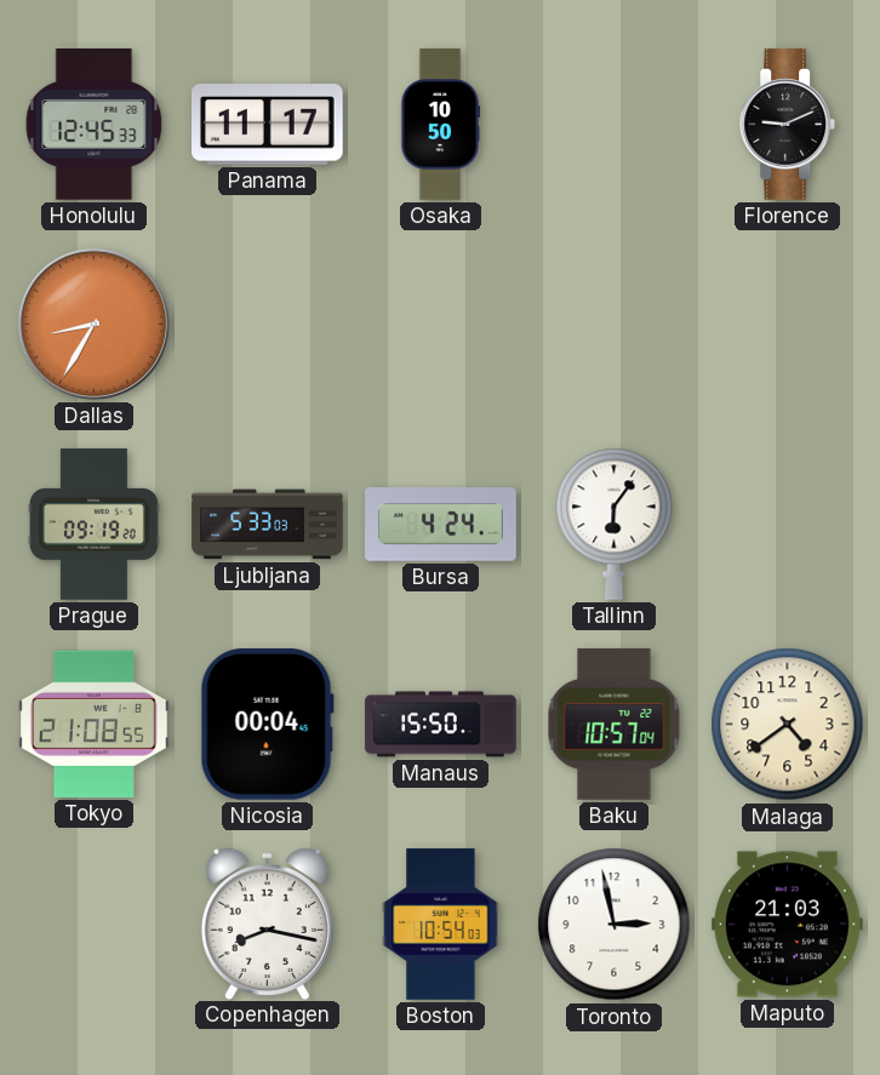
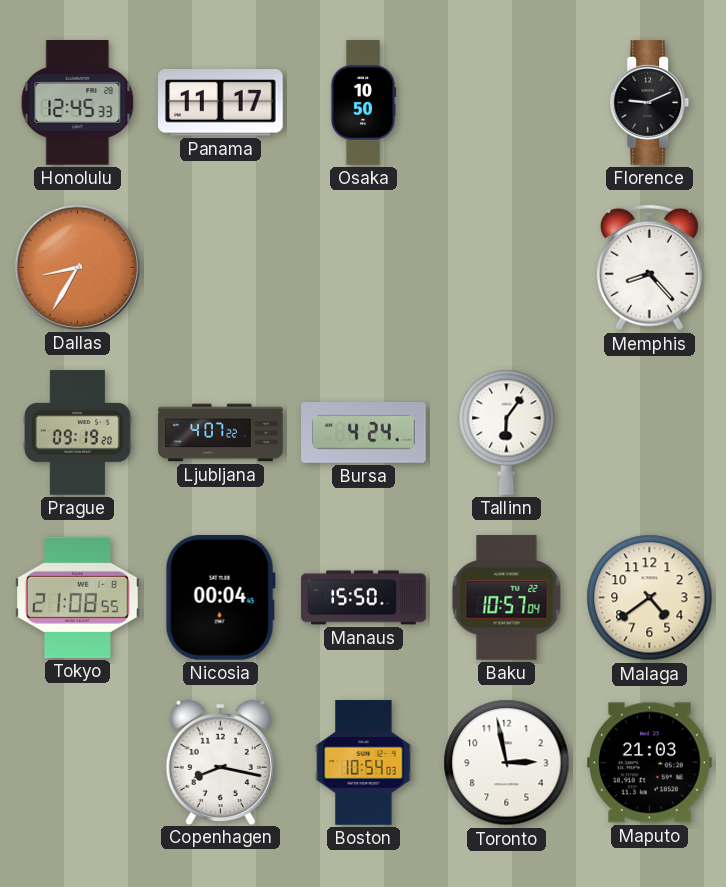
Memphis: none -> 8:23 (649, 268)
Ljubljana: 5:33 -> 4:07 (221, 433)
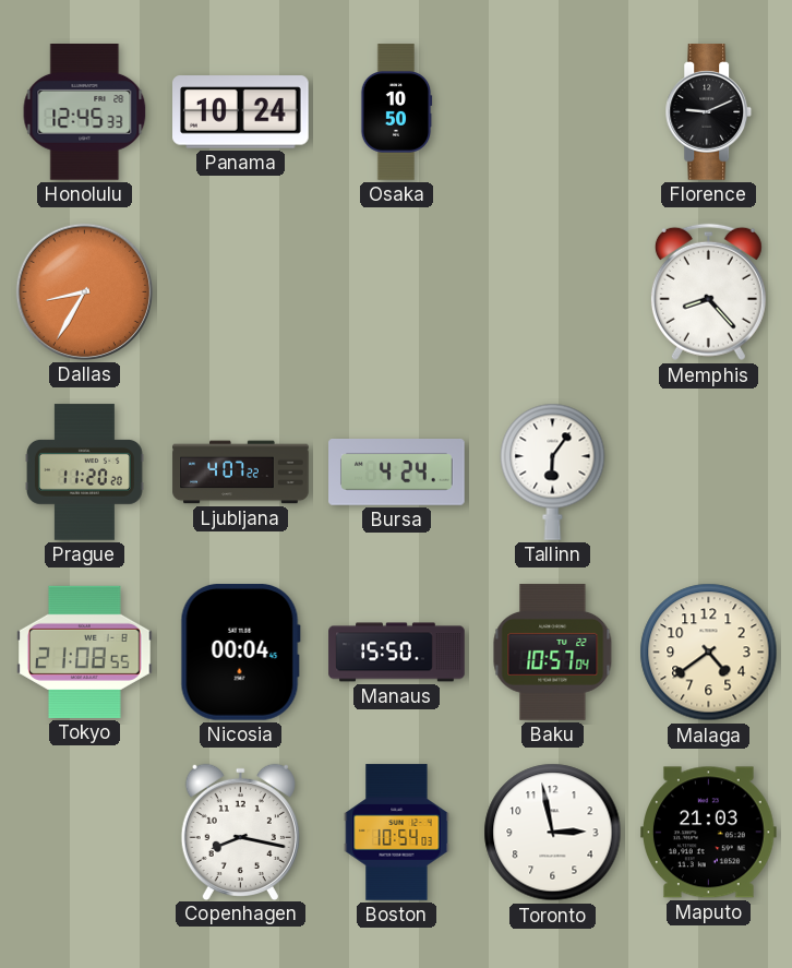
Panama: 11:17 -> 10:24 (241, 112)
Prague: 09:19 -> 11:20 (85, 473)
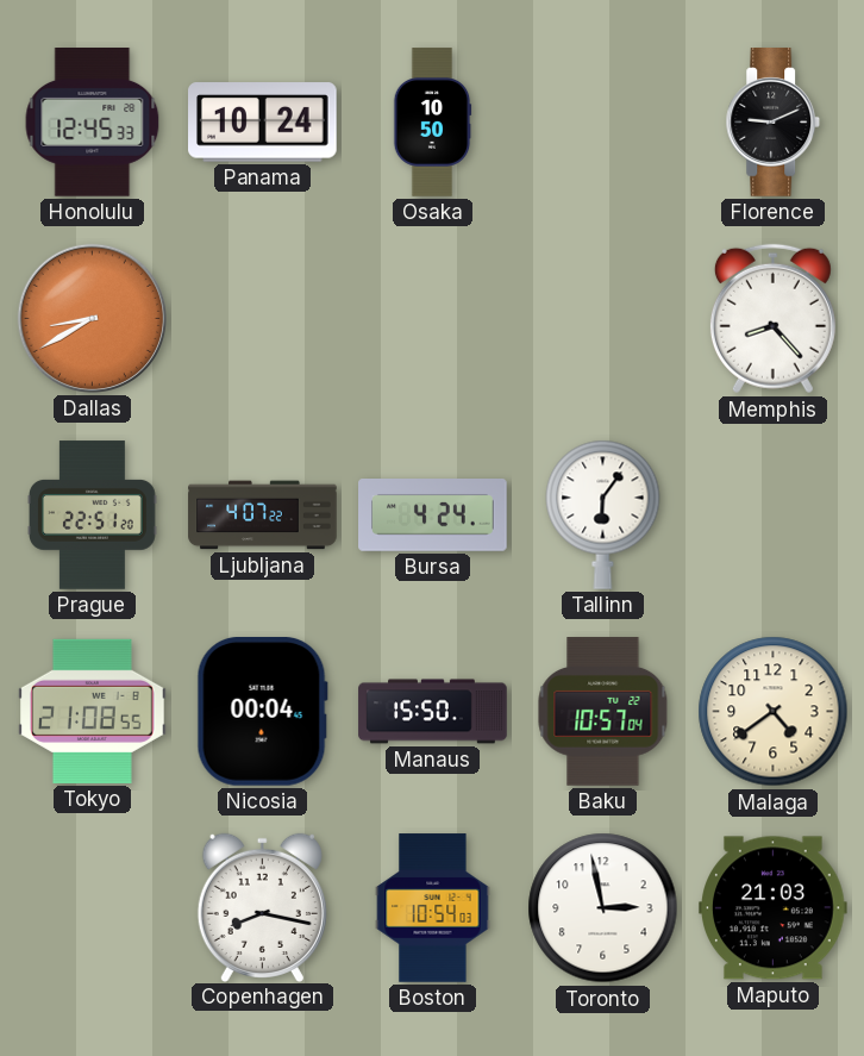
Dallas: 8:35 -> 8:40 (92, 318)
Prague: 11:20 -> 22:51 (93, 515)
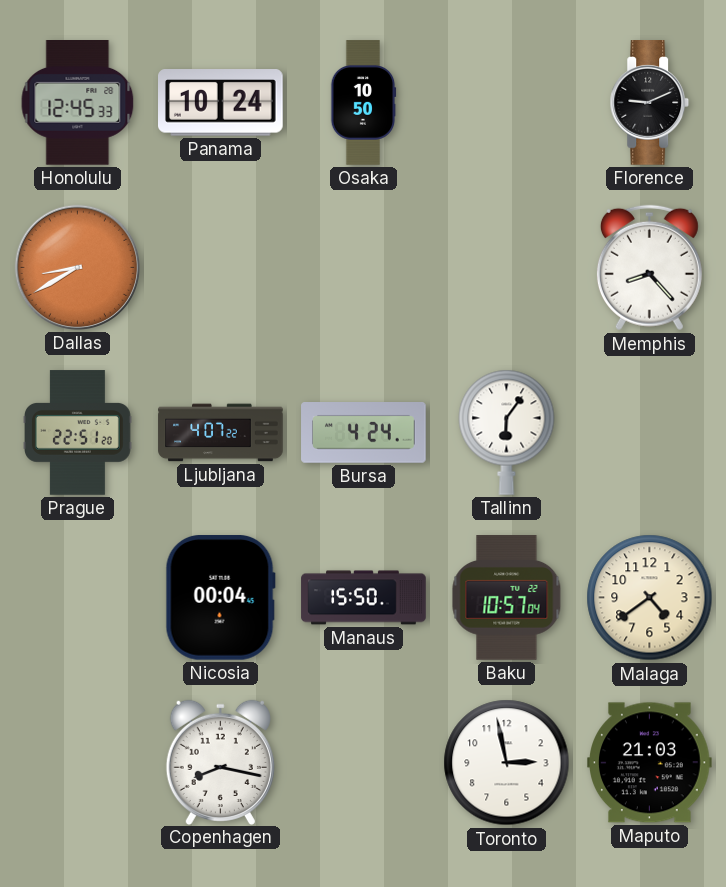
Tokyo: 21:08 -> none (93, 711)
Boston: 10:54 -> none (433, 908)
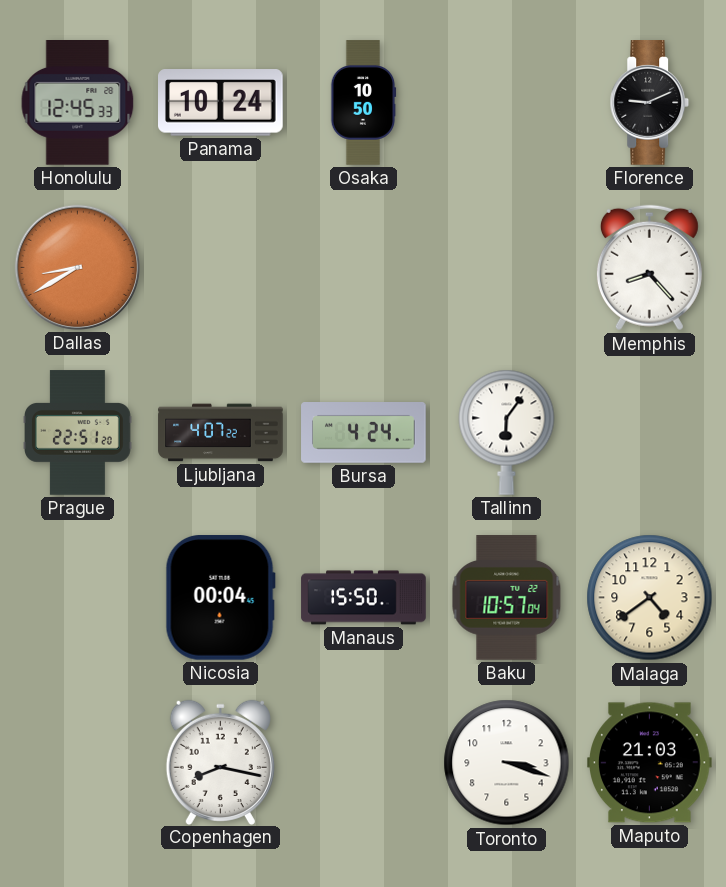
Toronto: 2:58 -> 3:18 (507, 763)
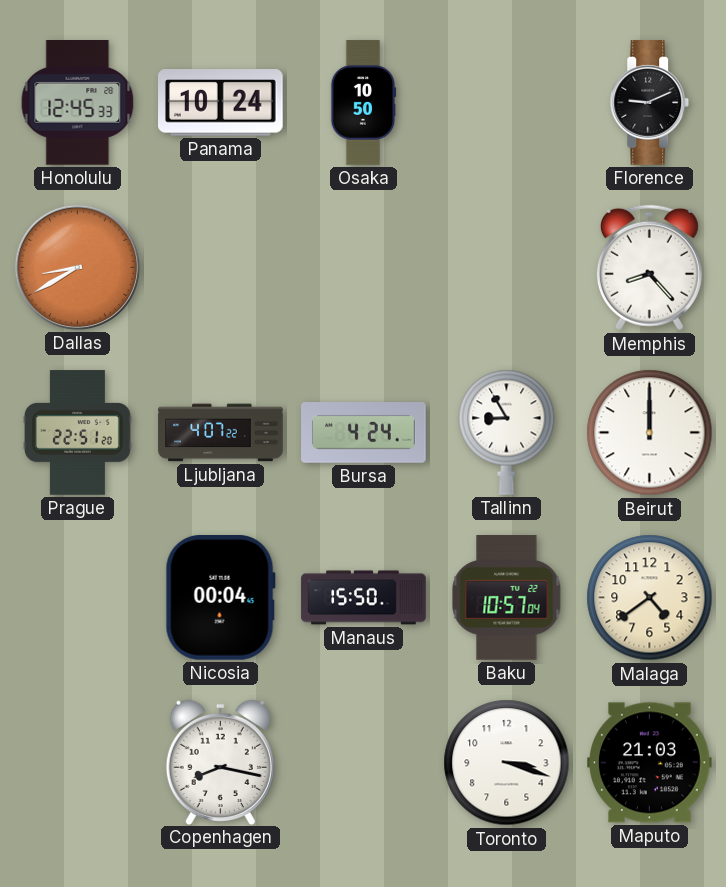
Tallinn: 6:06 -> 8:55 (507, 432)
Beirut: none -> 12:00 (650, 433)
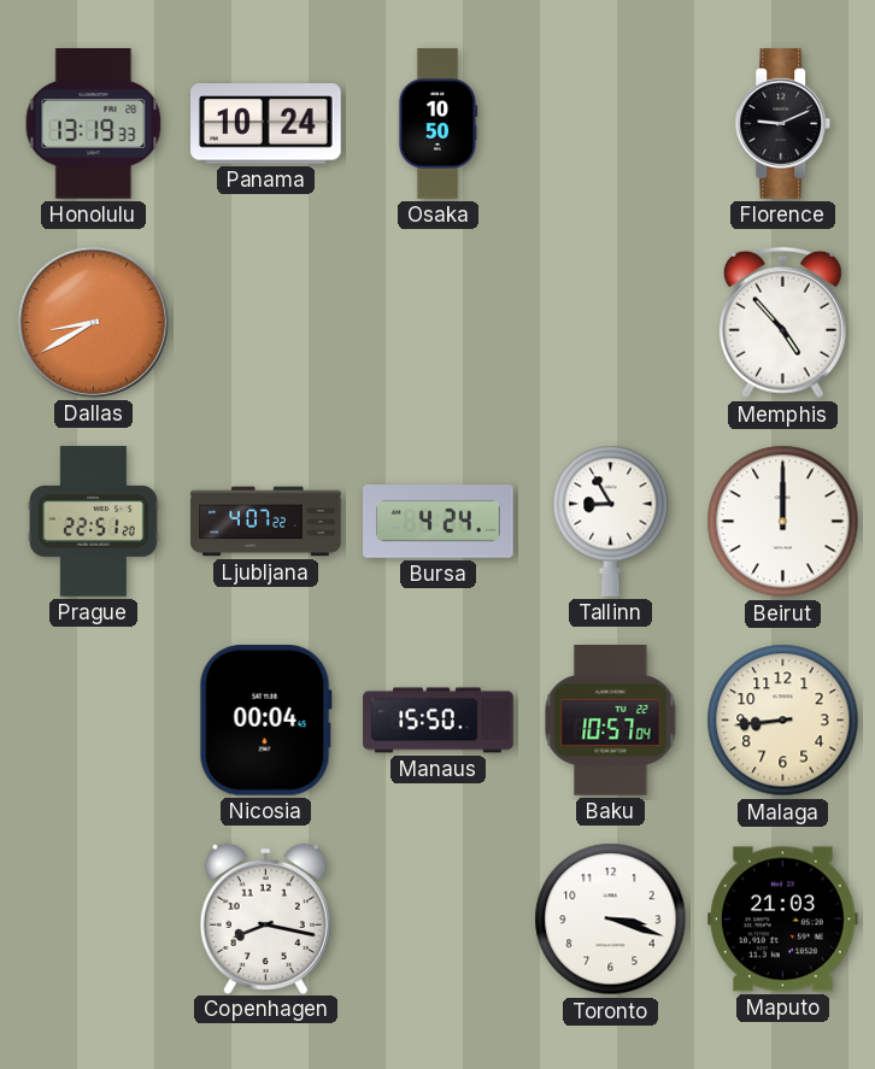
Honolulu: 12:45 -> 13:19 (94, 124)
Memphis: 8:23 -> 4:53 (782, 323)
Malaga: 4:39 -> 8:44 (783, 721)
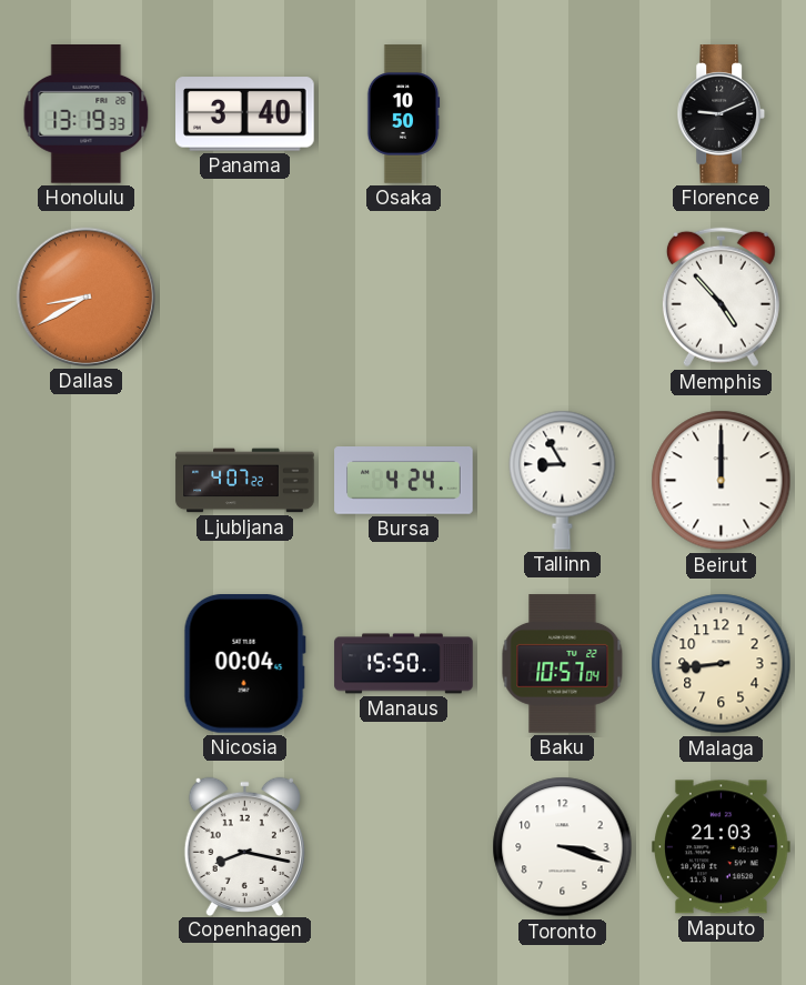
Panama: 10:24 -> 3:40 (245, 114)
Prague: 22:51 -> none (94, 522)
